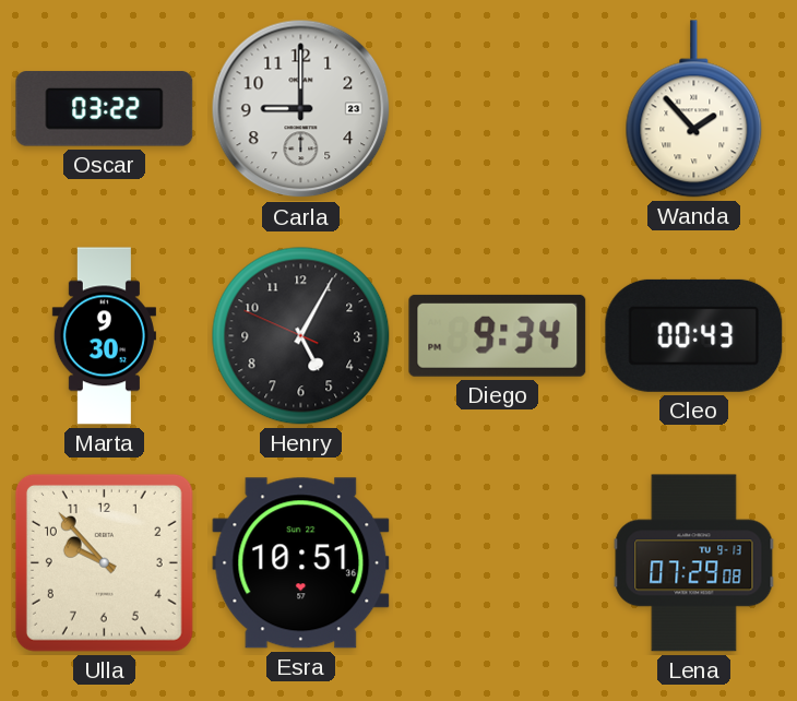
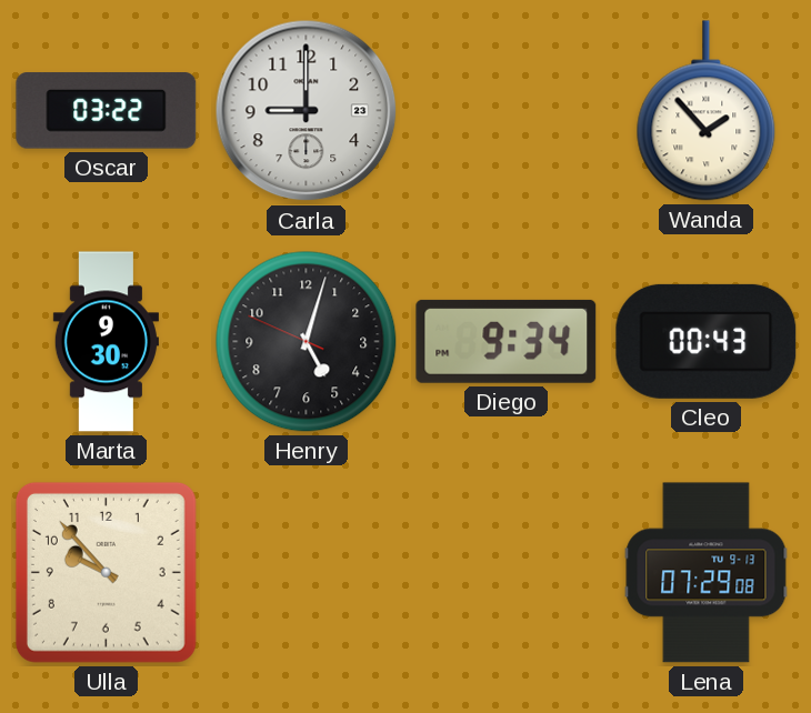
Henry: 5:04 -> 5:02 (307, 342)
Esra: 10:51 -> none (301, 563)
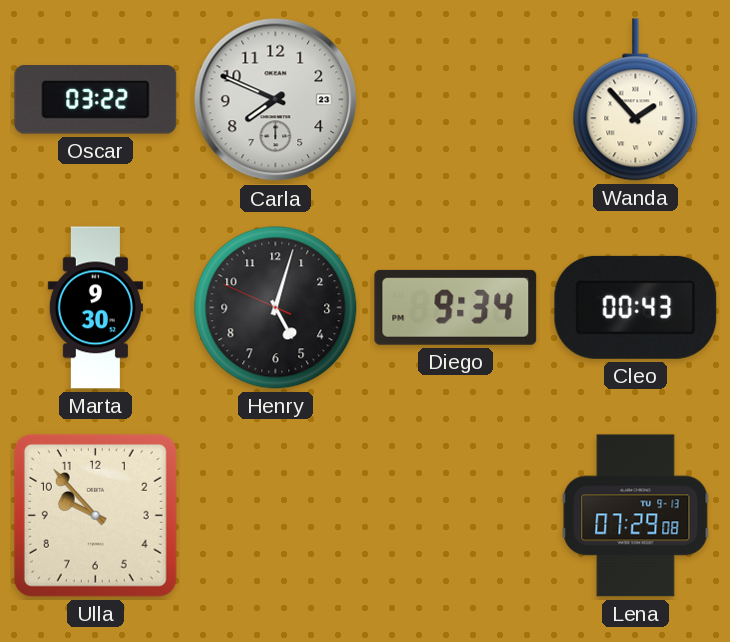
Carla: 9:00 -> 7:49 (276, 100)
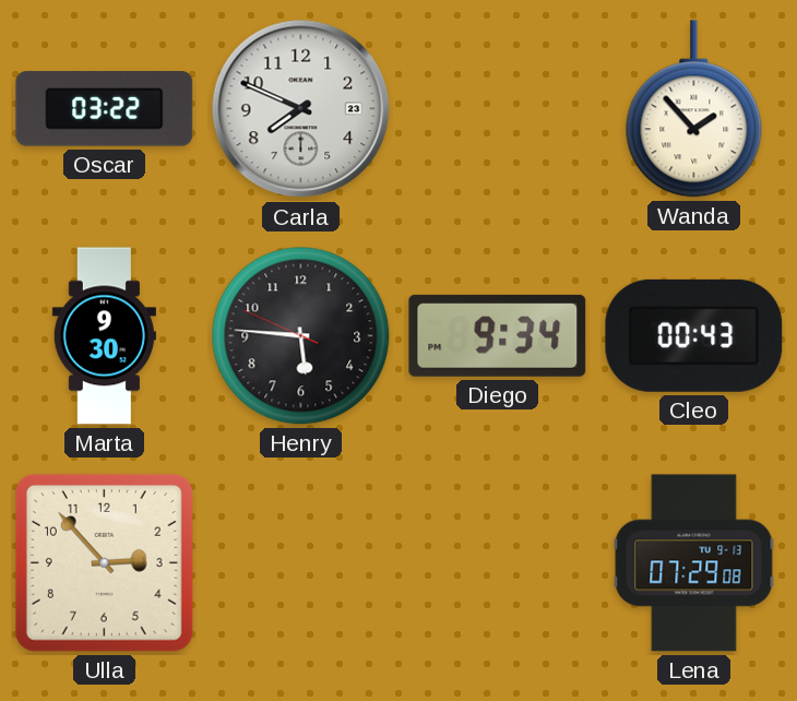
Henry: 5:02 -> 5:45 (301, 336)
Ulla: 9:53 -> 2:53 (104, 562)
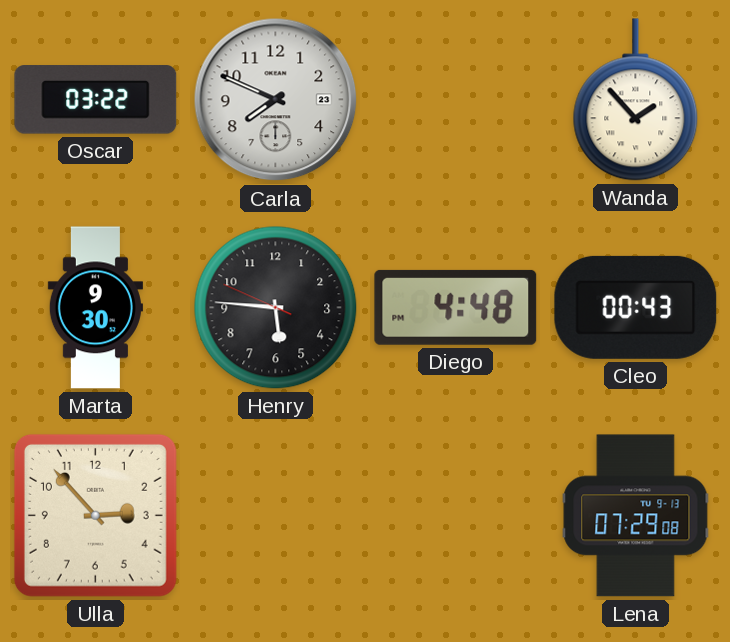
Diego: 9:34 -> 4:48 (456, 307)
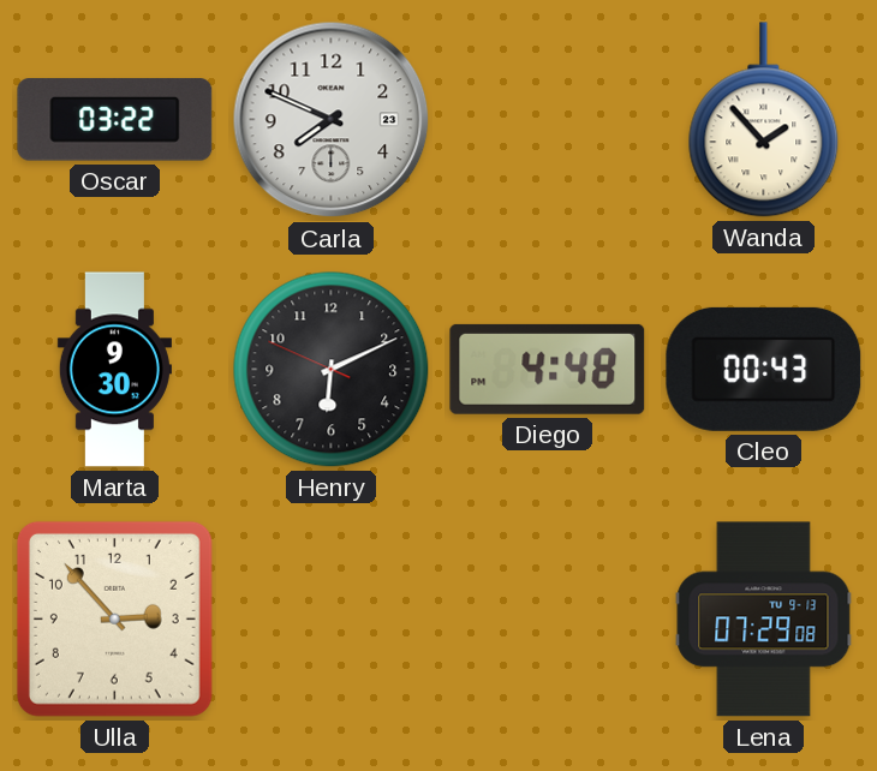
Henry: 5:45 -> 6:10 (332, 370)
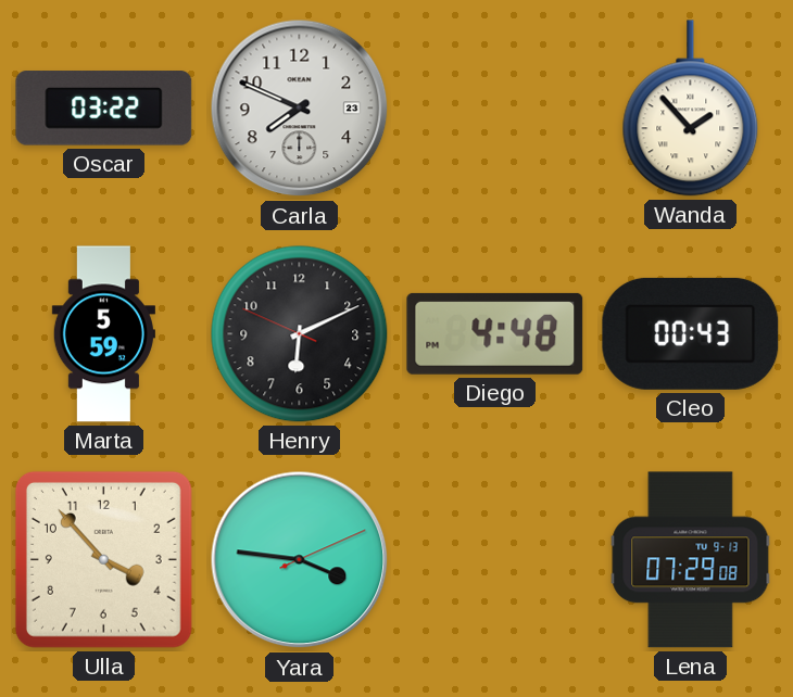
Marta: 9:30 -> 5:59 (103, 334)
Ulla: 2:53 -> 3:53 (103, 559)
Yara: none -> 3:46 (300, 560)
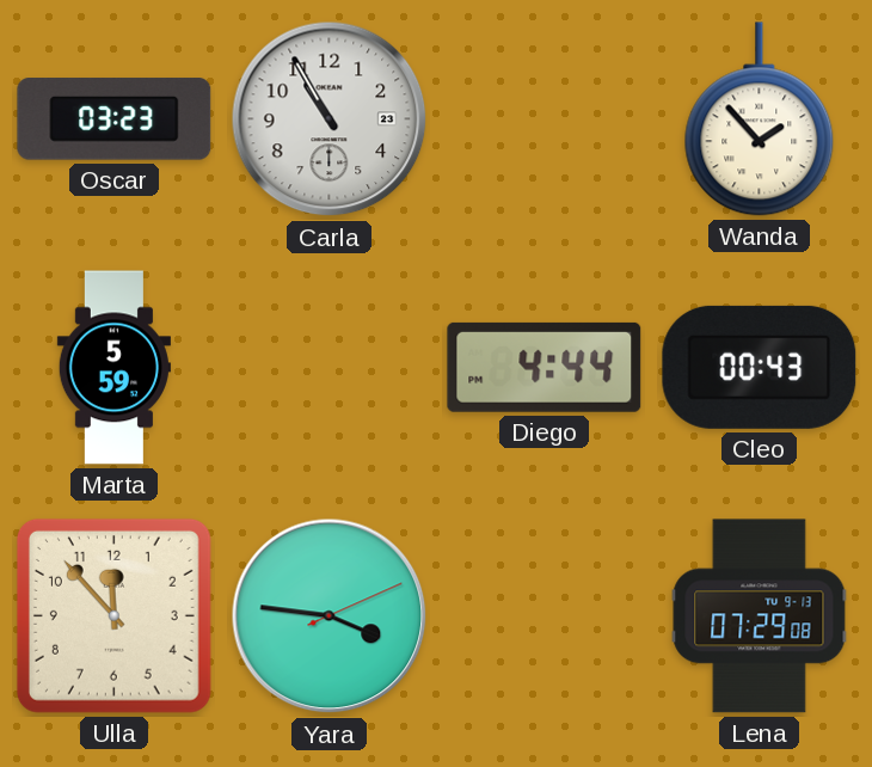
Oscar: 03:22 -> 03:23 (115, 119)
Carla: 7:49 -> 10:55 (330, 119)
Henry: 6:10 -> none (300, 334)
Diego: 4:48 -> 4:44 (545, 367)
Ulla: 3:53 -> 11:53 (113, 615)
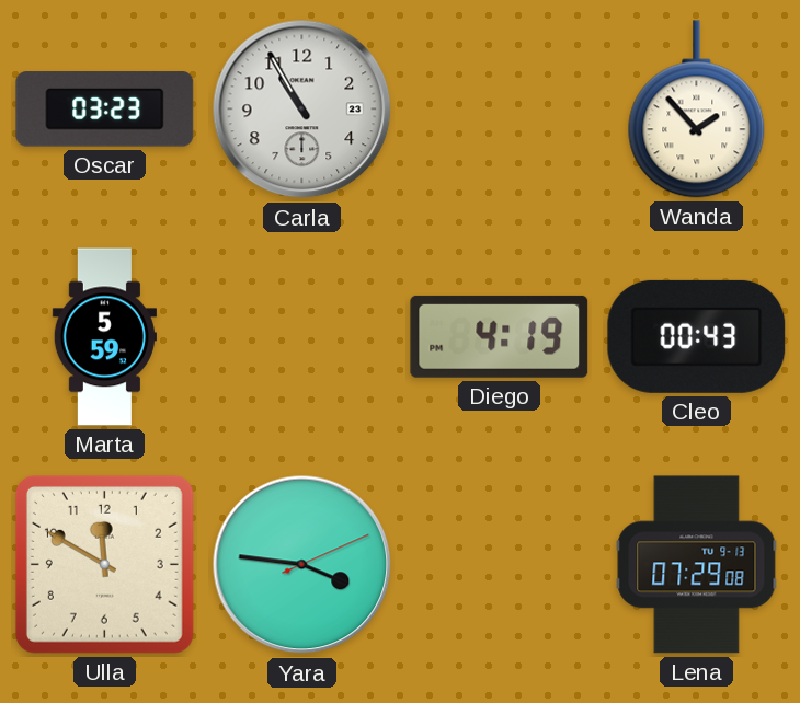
Diego: 4:44 -> 4:19 (500, 336)
Ulla: 11:53 -> 11:50 (104, 564)
